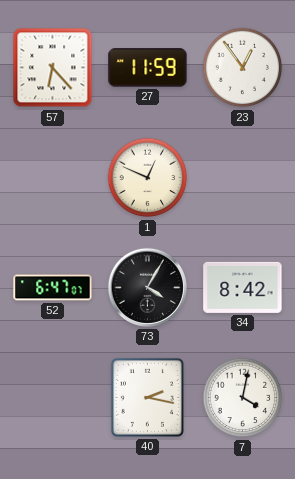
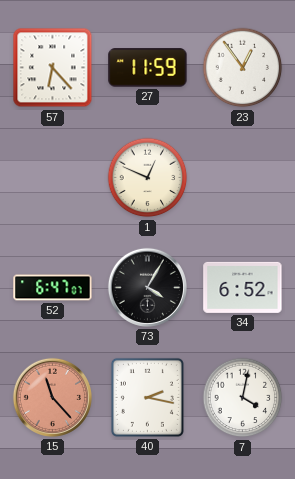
34: 8:42 -> 6:52 (243, 287)
15: none -> 11:23 (52, 397)
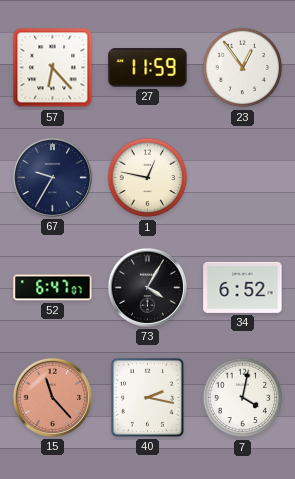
67: none -> 9:35 (52, 177)
1: 12:49 -> 12:47 (148, 178)
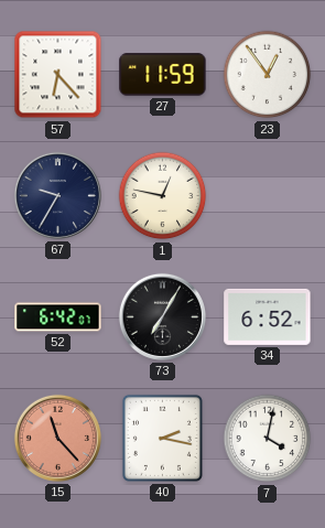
52: 6:47 -> 6:42 (58, 317)
73: 4:05 -> 7:05 (162, 316)
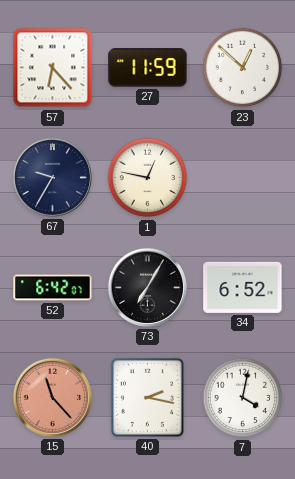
23: 12:54 -> 12:52 (243, 68)
